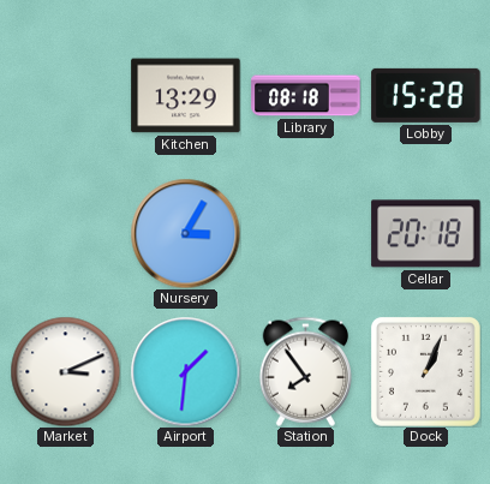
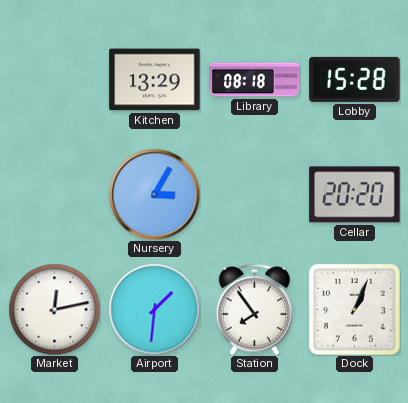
Cellar: 20:18 -> 20:20 (355, 195)
Market: 3:11 -> 12:13 (54, 309)
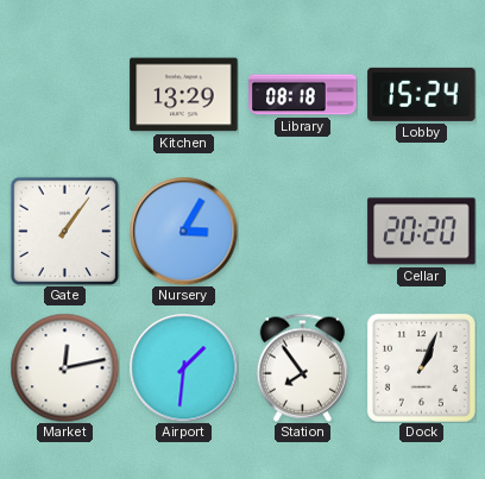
Lobby: 15:28 -> 15:24 (422, 94)
Gate: none -> 1:06 (64, 231)
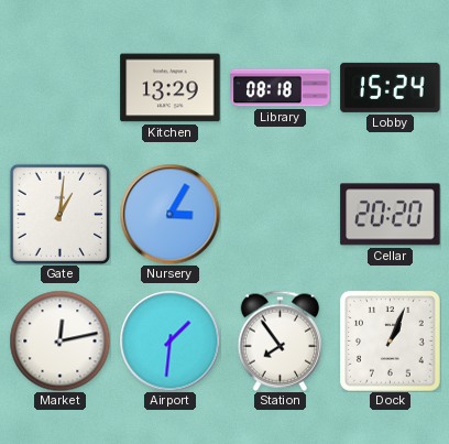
Gate: 1:06 -> 1:01 (59, 214)
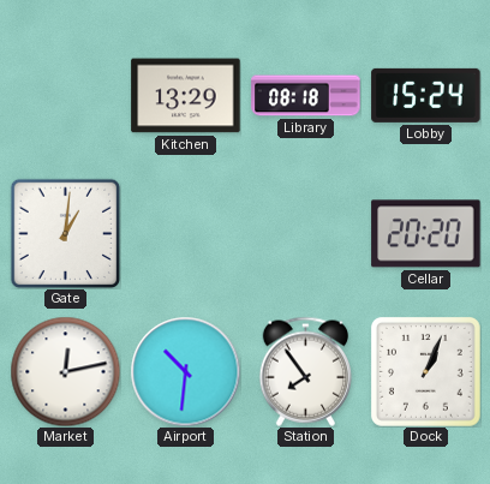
Nursery: 3:05 -> none (169, 214)
Airport: 1:31 -> 10:31 (185, 371)
